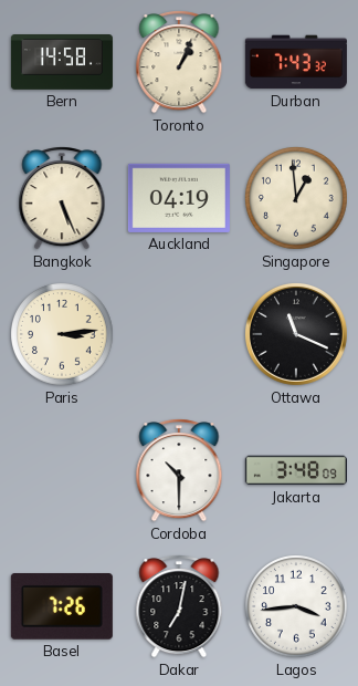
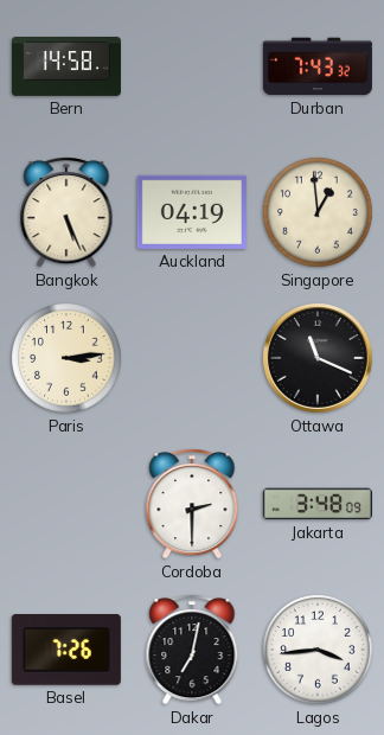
Toronto: 1:04 -> none (179, 63)
Cordoba: 10:30 -> 2:30 (192, 505)
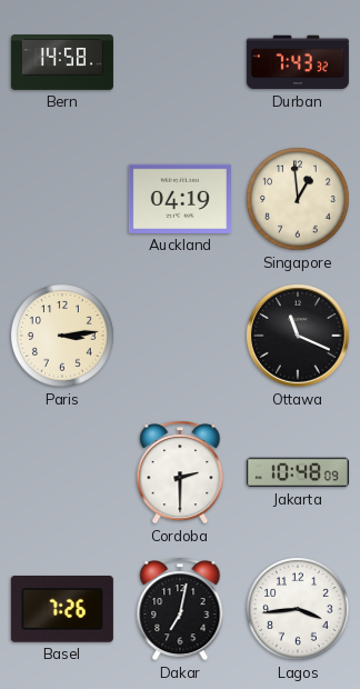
Bangkok: 5:26 -> none (66, 213)
Jakarta: 3:48 -> 10:48 (298, 472)
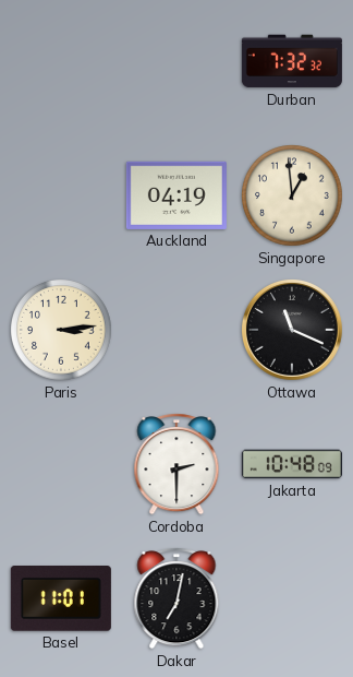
Bern: 14:58 -> none (62, 63)
Durban: 7:43 -> 7:32 (292, 61)
Basel: 7:26 -> 11:01 (61, 598)
Lagos: 3:44 -> none (299, 610)
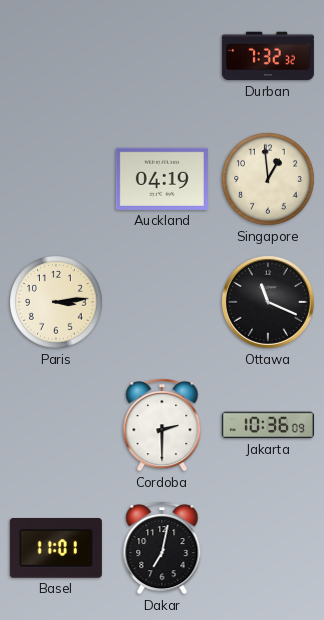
Jakarta: 10:48 -> 10:36 (268, 425)
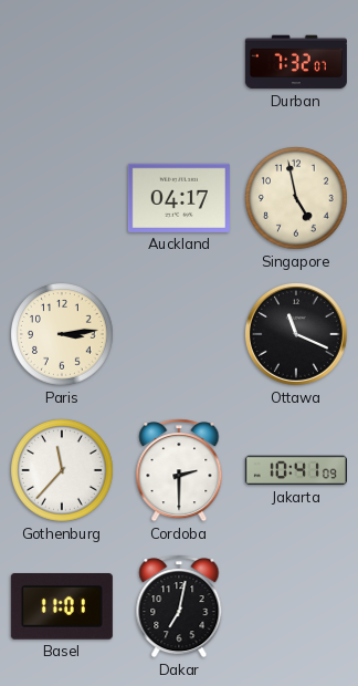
Durban: 7:32:32 -> 7:32:07 (296, 62)
Auckland: 04:19 -> 04:17 (179, 198)
Singapore: 12:59 -> 4:58 (297, 199)
Gothenburg: none -> 11:37 (63, 471)
Jakarta: 10:36 -> 10:41 (296, 470)
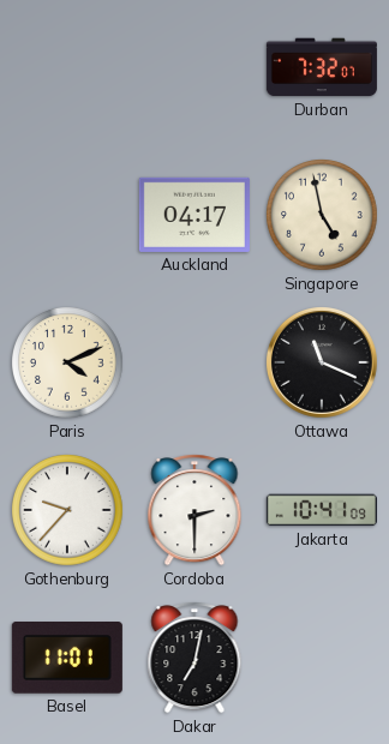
Paris: 3:14 -> 4:11 (68, 364)
Gothenburg: 11:37 -> 9:37 (68, 511)
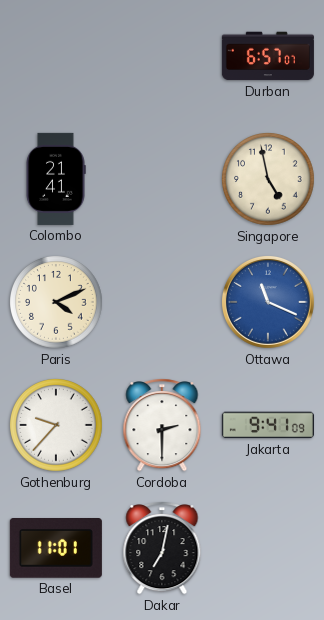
Durban: 7:32 -> 6:57 (268, 56)
Colombo: none -> 21:41 (56, 179)
Auckland: 04:17 -> none (194, 215)
Ottawa dial: black -> blue (268, 302)
Jakarta: 10:41 -> 9:41 (268, 425)
